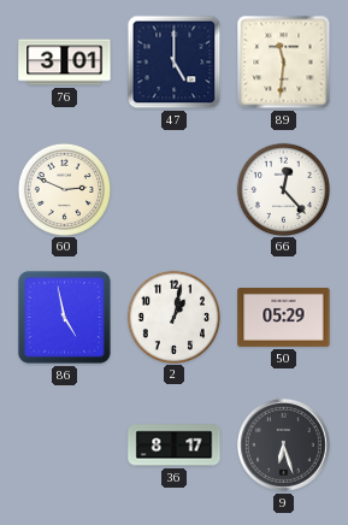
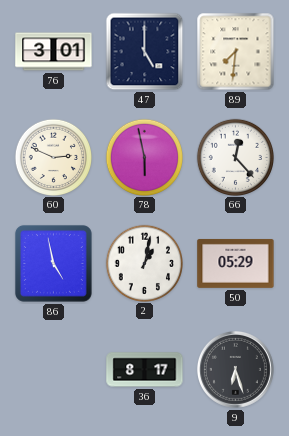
89: 11:31 -> 7:31 (236, 52)
78: none -> 5:58 (144, 157)
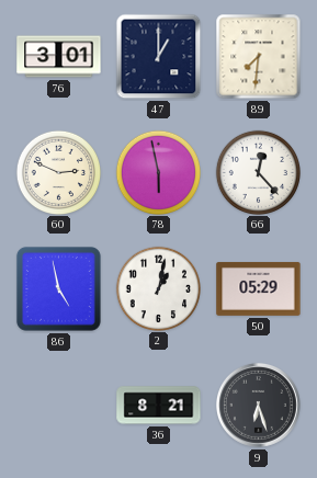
47: 5:00 -> 1:00 (159, 57)
36: 8:17 -> 8:21 (159, 406)
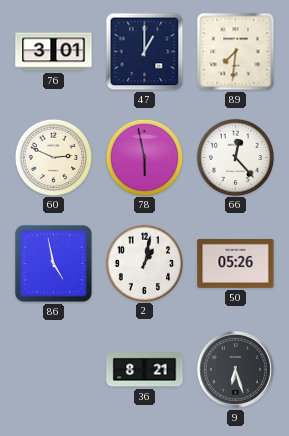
50: 05:29 -> 05:26 (236, 263)
